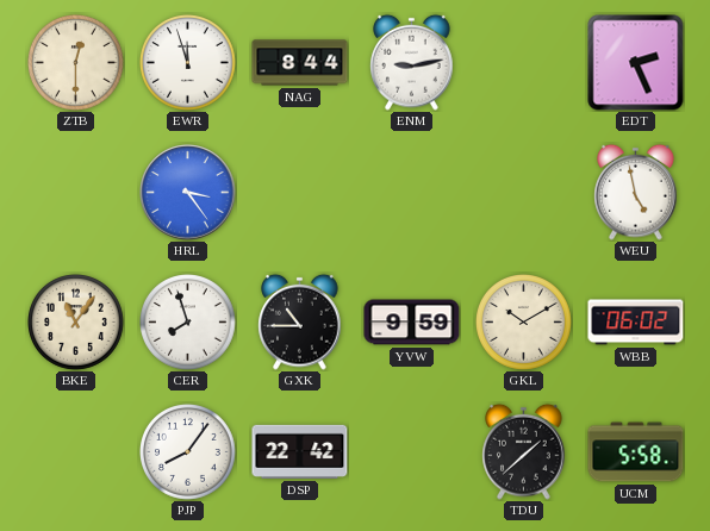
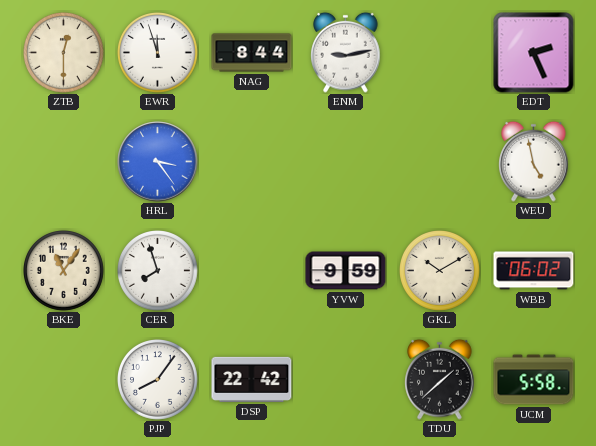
GXK: 10:45 -> none (300, 321)
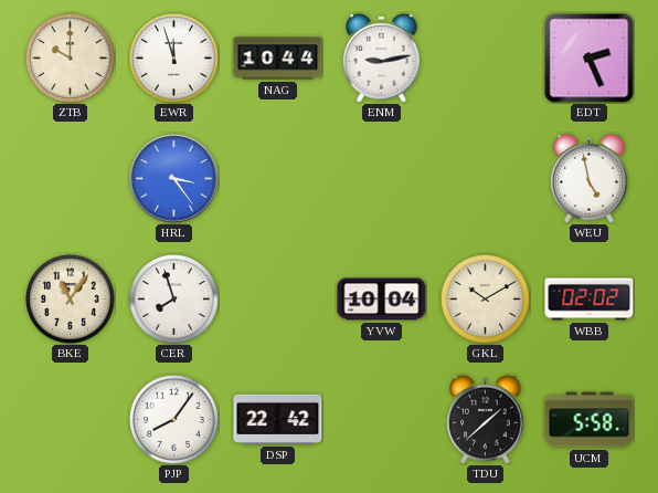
ZTB: 12:30 -> 10:00 (71, 59)
NAG: 8:44 -> 10:44 (278, 59)
YVW: 9:59 -> 10:04 (382, 300)
WBB: 06:02 -> 02:02 (590, 300)
